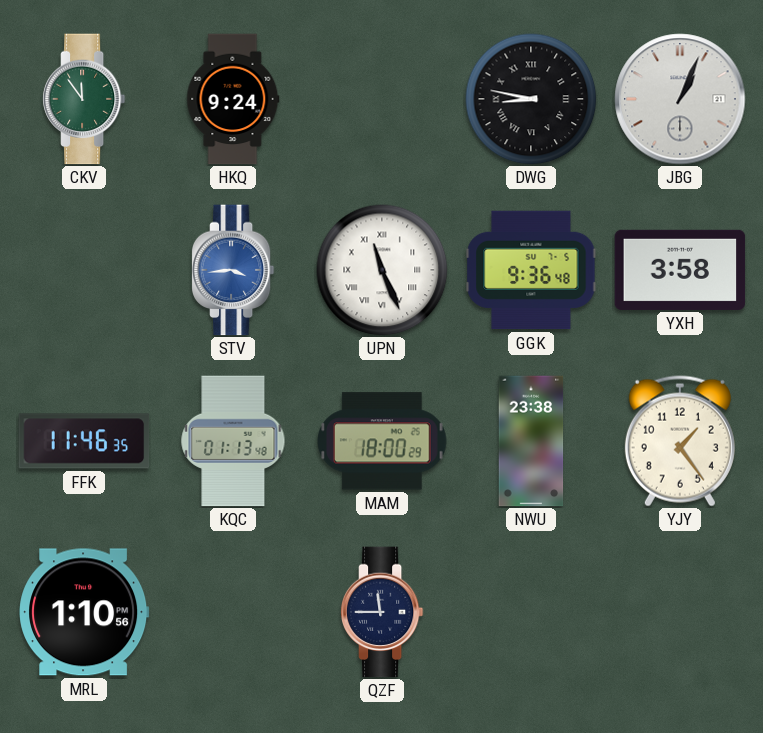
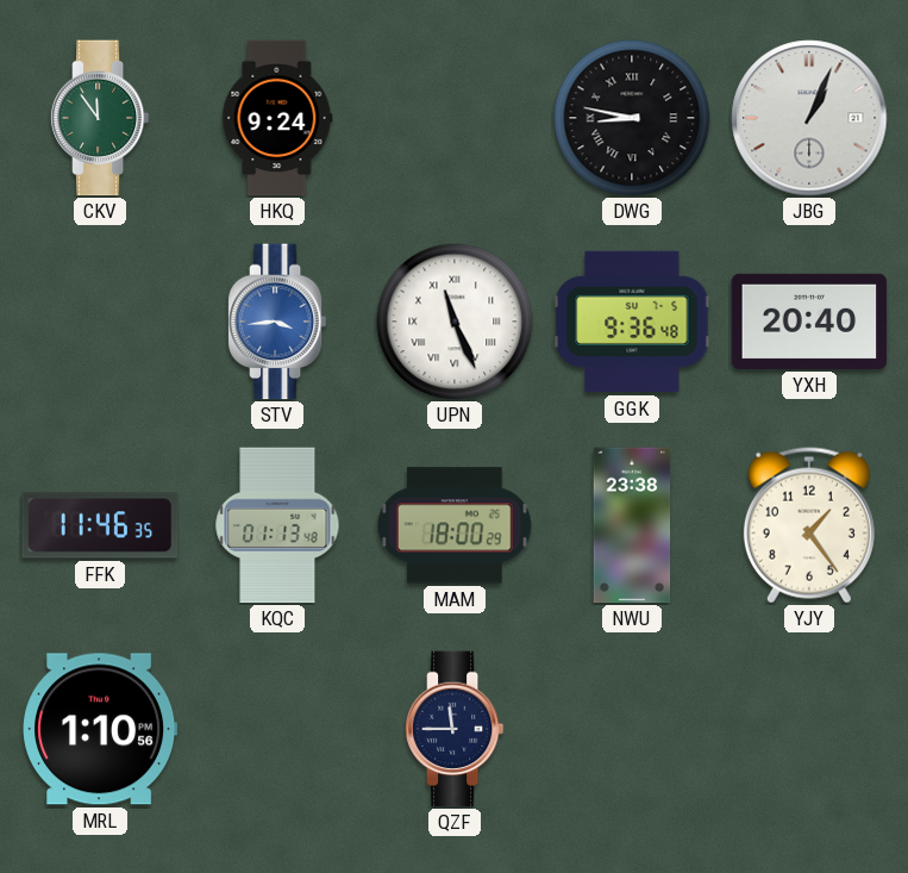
YXH: 3:58 -> 20:40 (809, 322)
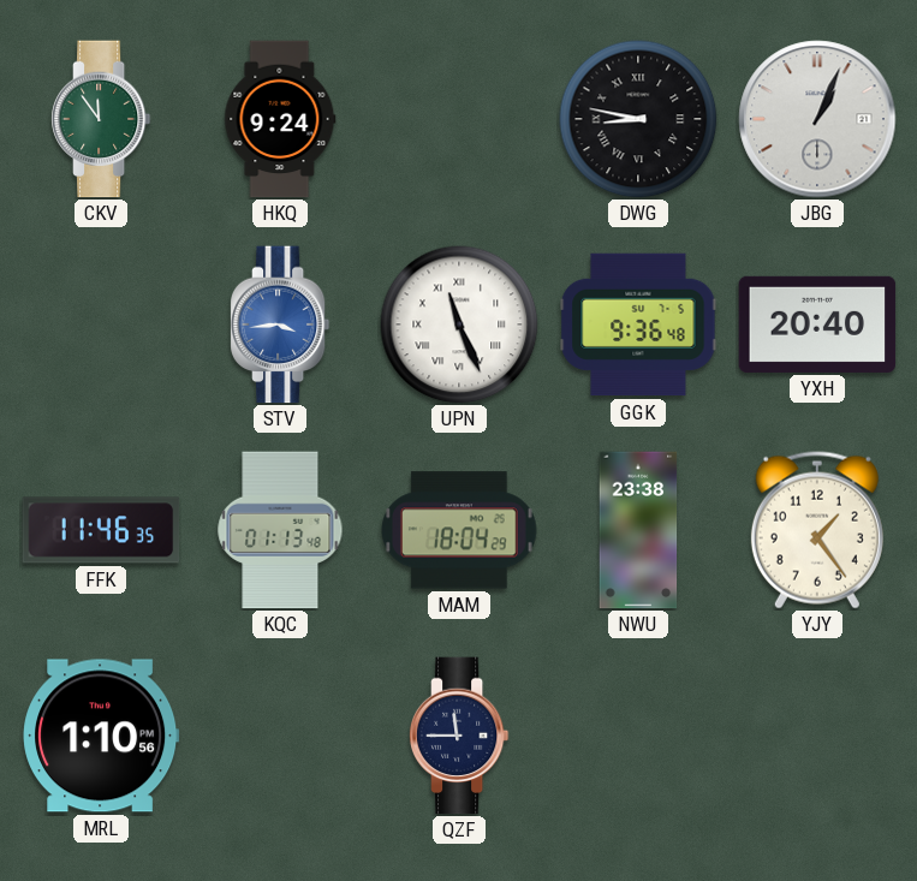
MAM: 18:00 -> 18:04 (460, 530)
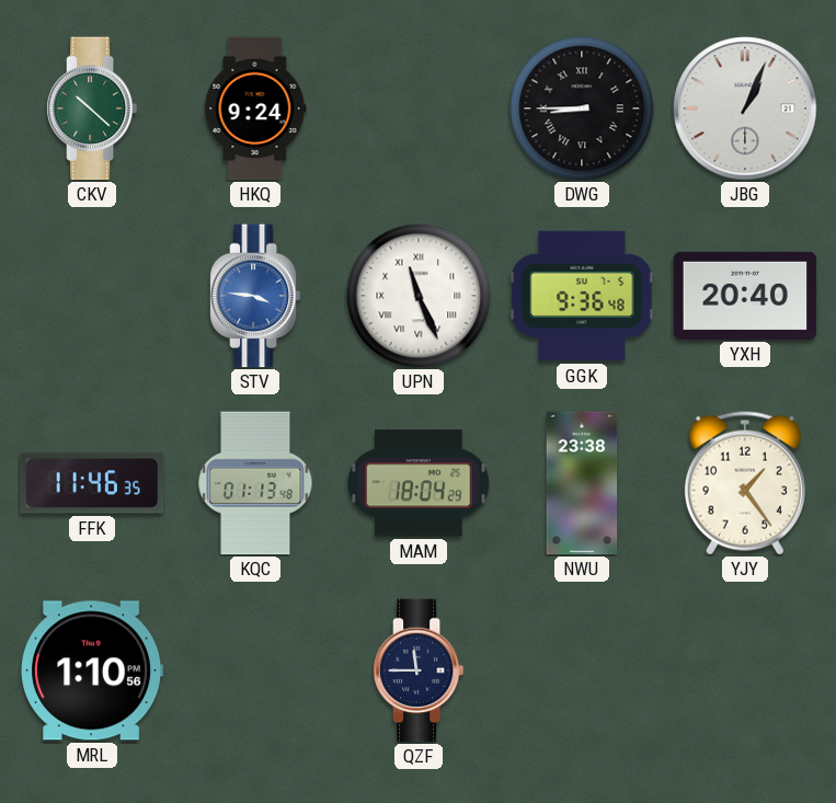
CKV: 11:54 -> 10:22 (92, 108)
DWG: 8:47 -> 8:45 (582, 108)
STV: 3:44 -> 3:46 (255, 296)
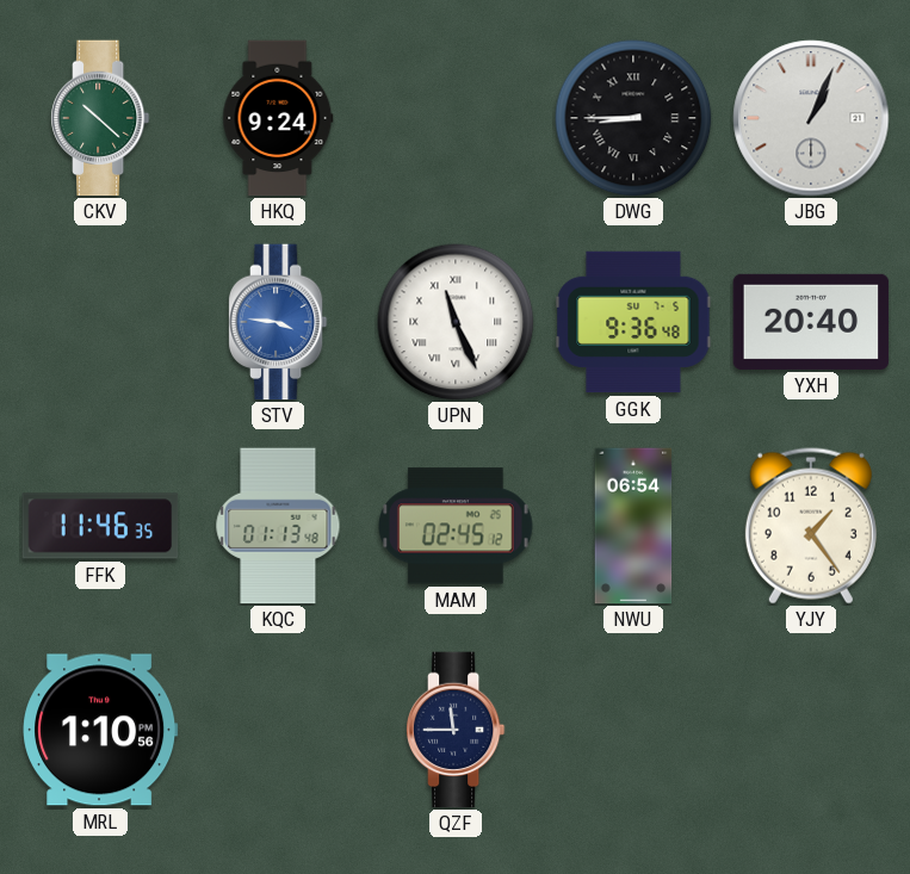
MAM: 18:04 -> 02:45 (457, 526)
NWU: 23:38 -> 06:54 (633, 526)
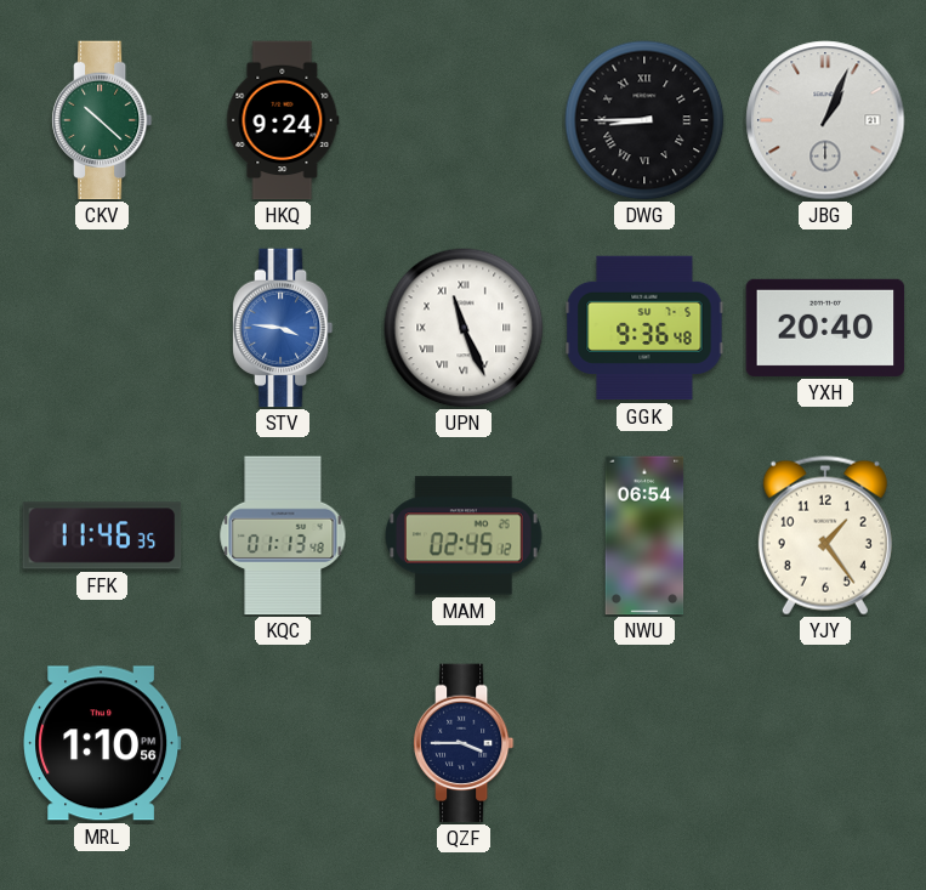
QZF: 11:45 -> 3:45 (464, 743)
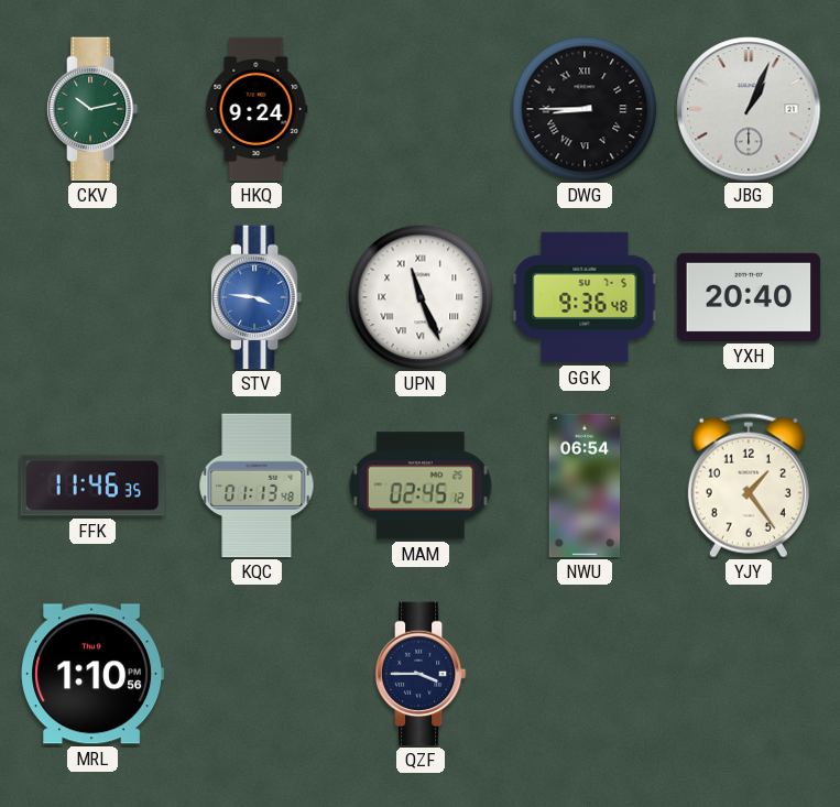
CKV: 10:22 -> 10:13 (92, 109)
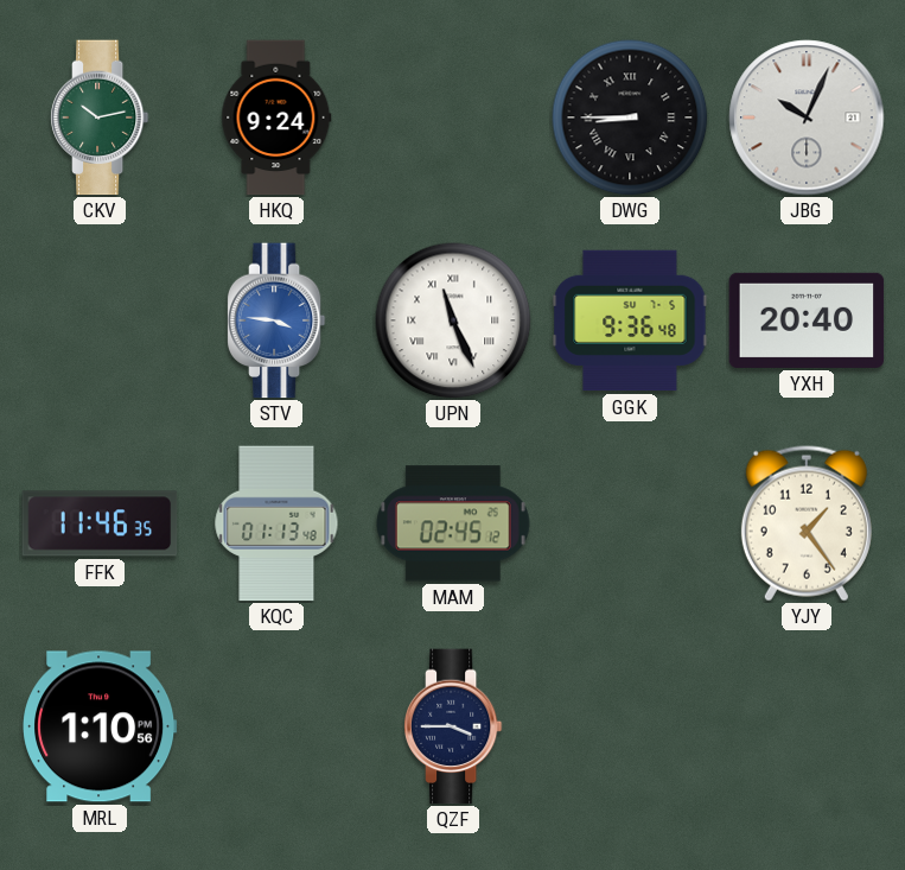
JBG: 1:04 -> 10:04 (807, 118)
NWU: 06:54 -> none (585, 486)
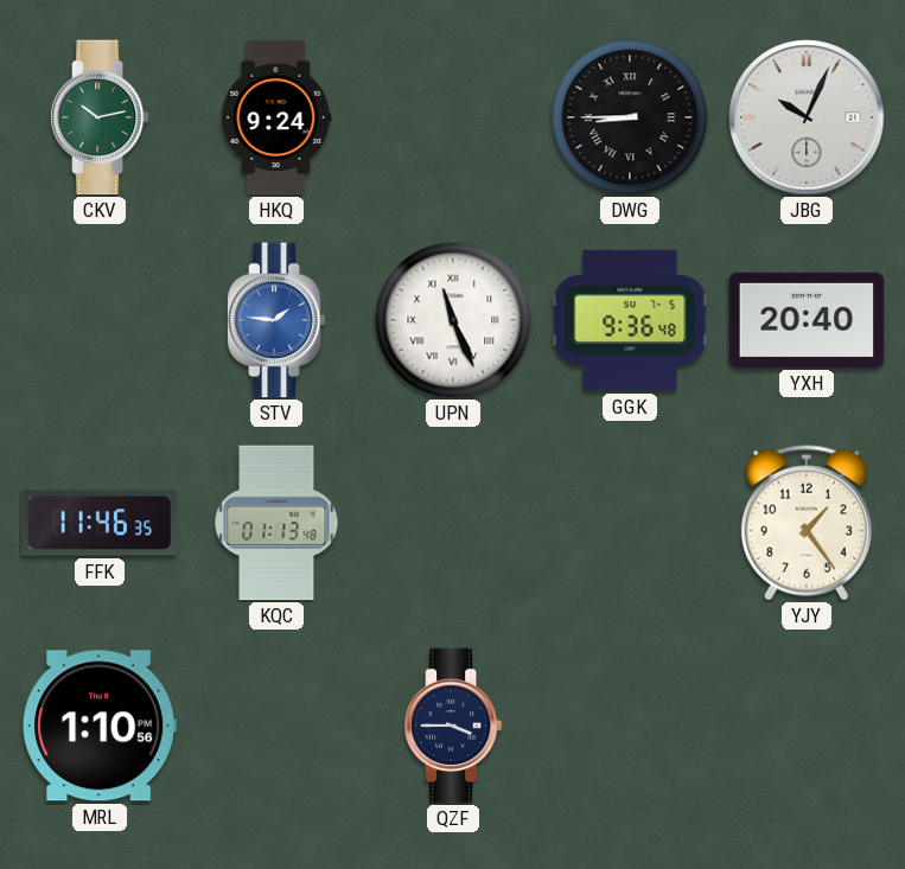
STV: 3:46 -> 1:46 (276, 320)
MAM: 02:45 -> none (454, 523)
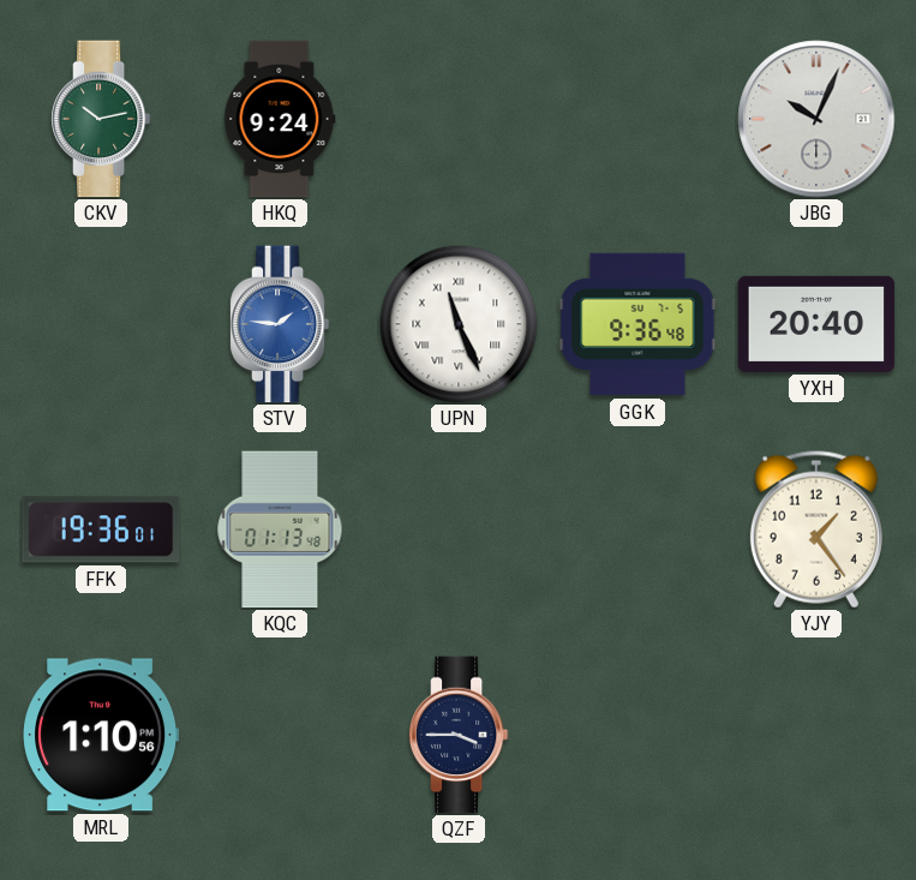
DWG: 8:45 -> none (630, 117)
FFK: 11:46 -> 19:36 (101, 529)
